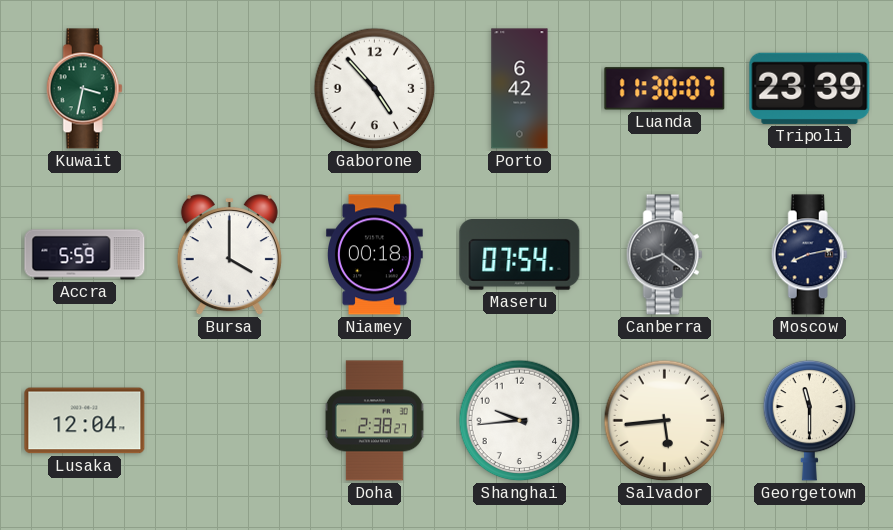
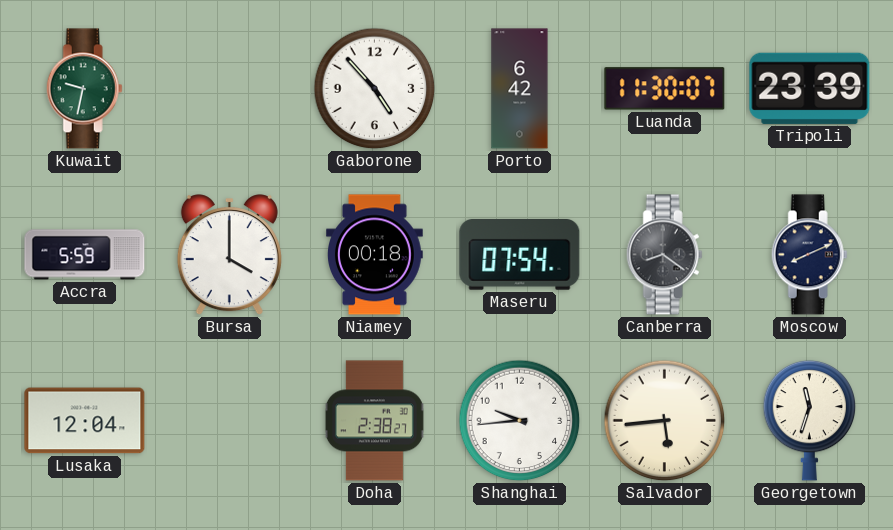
Kuwait: 3:32 -> 9:32 (84, 89)
Moscow: 8:13 -> 8:11 (809, 255)
Georgetown: 11:30 -> 11:33 (810, 420)
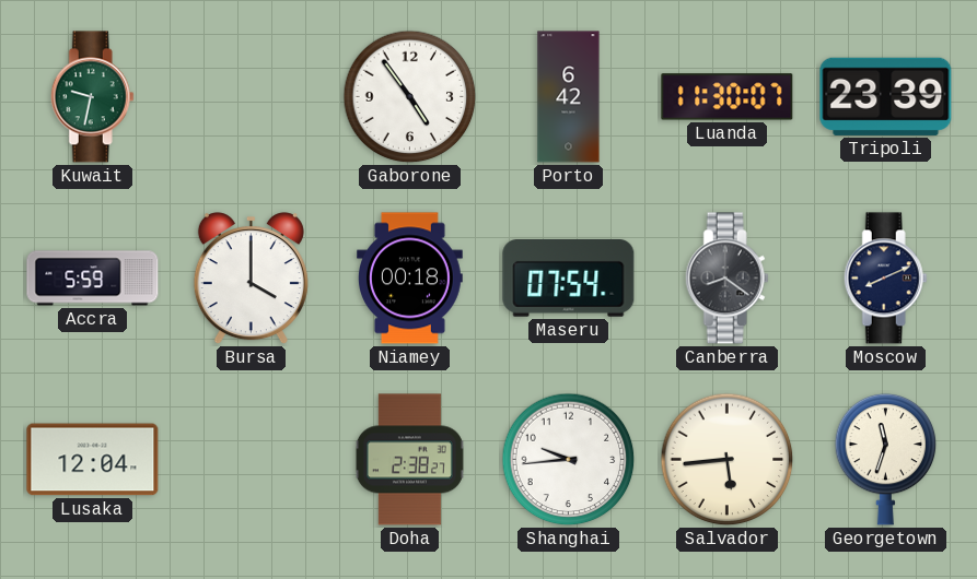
Gaborone: 4:53 -> 4:54 (410, 97)
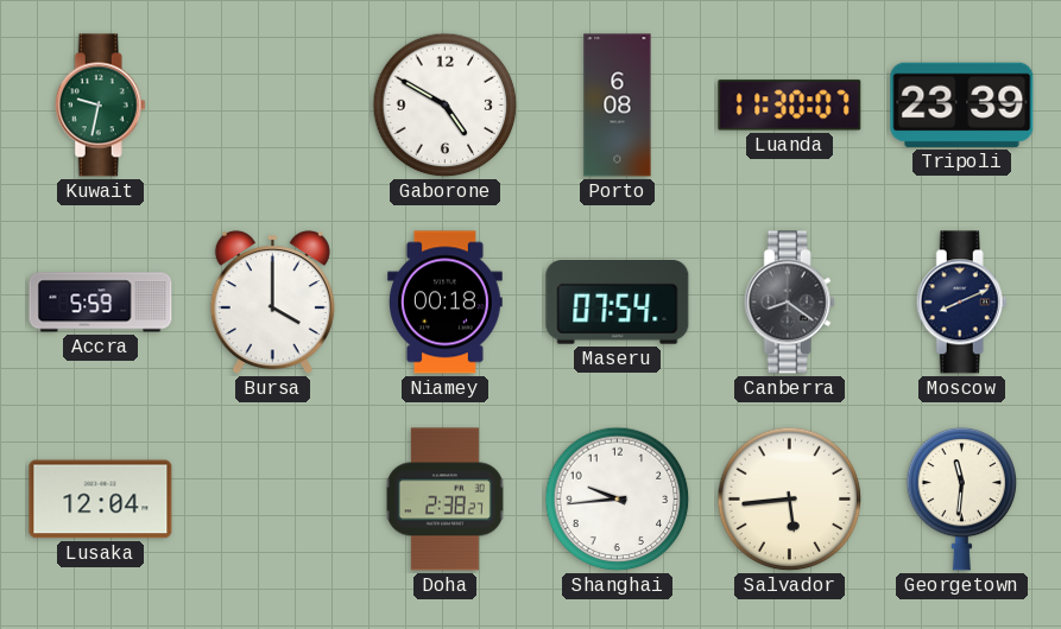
Gaborone: 4:54 -> 4:50 (446, 106)
Porto: 6:42 -> 6:08 (618, 106)
Georgetown: 11:33 -> 11:31 (962, 498)
